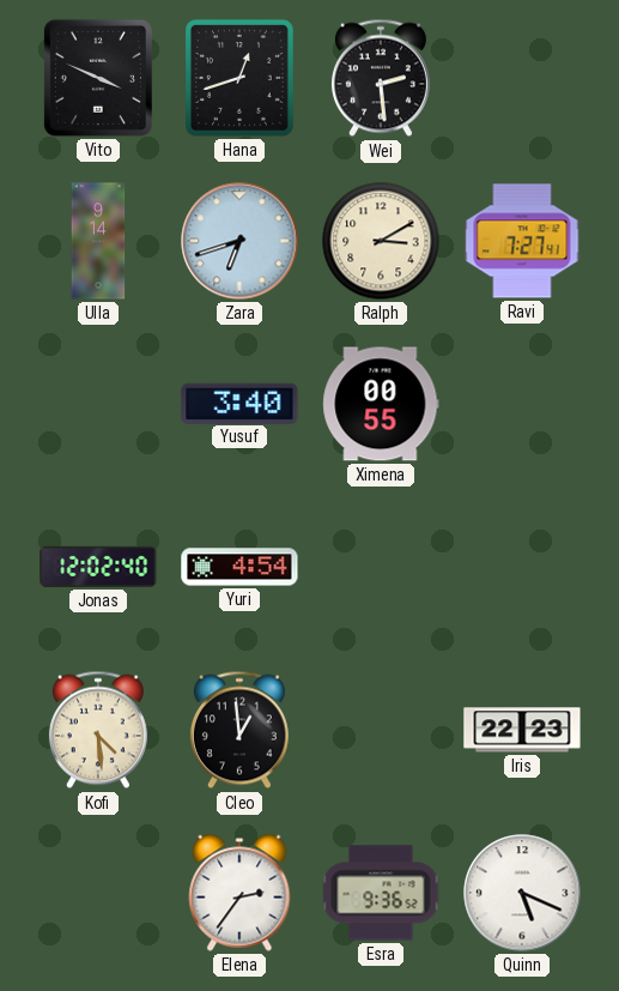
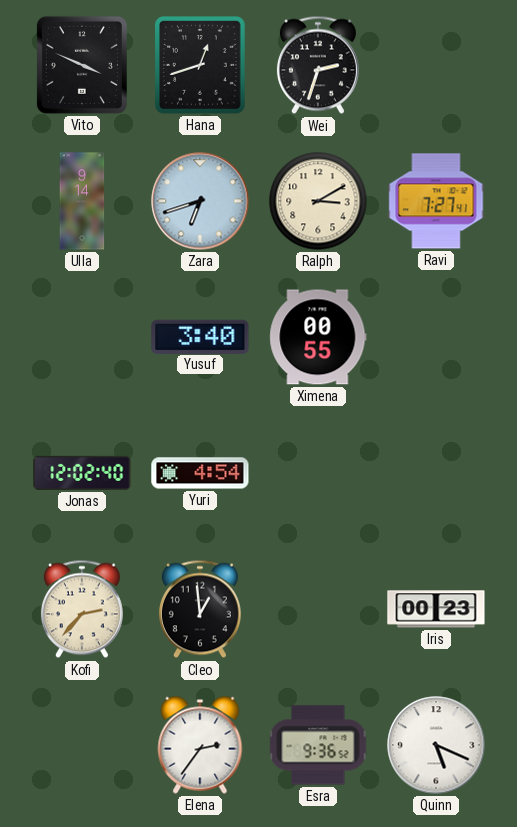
Wei: 2:29 -> 2:33 (318, 65)
Kofi: 4:29 -> 2:37 (82, 609)
Iris: 22:23 -> 00:23 (436, 609)
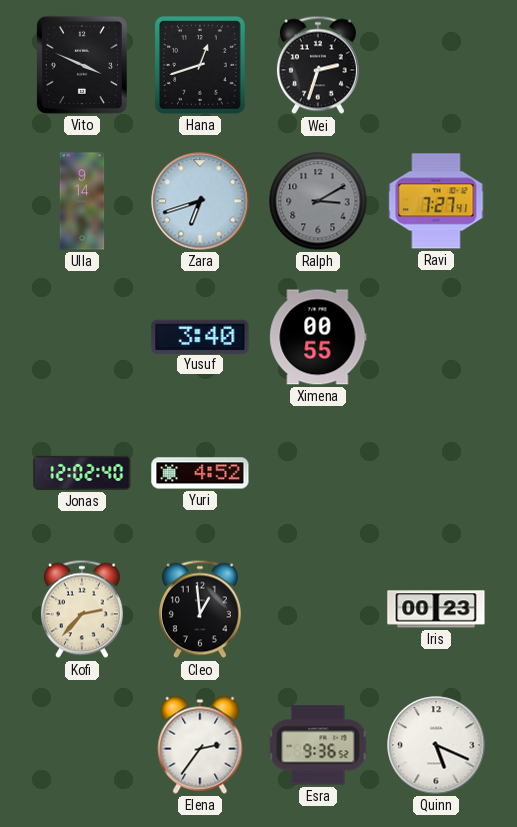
Ralph dial: cream -> grey (318, 201)
Yuri: 4:54 -> 4:52 (200, 473)
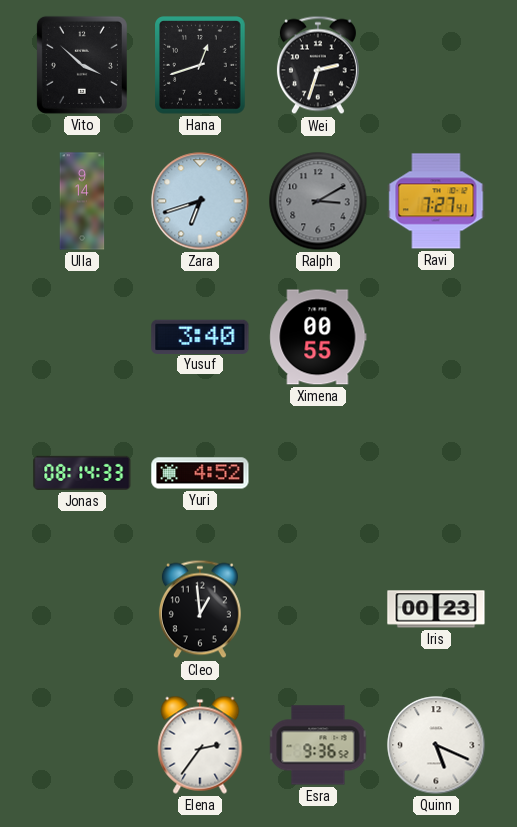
Vito: 3:49 -> 3:52 (82, 65)
Jonas: 12:02 -> 08:14 (82, 473)
Kofi: 2:37 -> none (82, 609)
